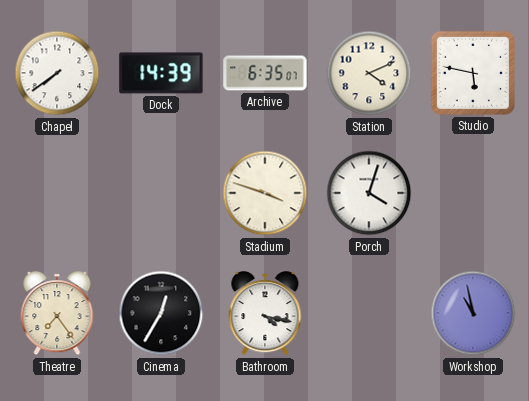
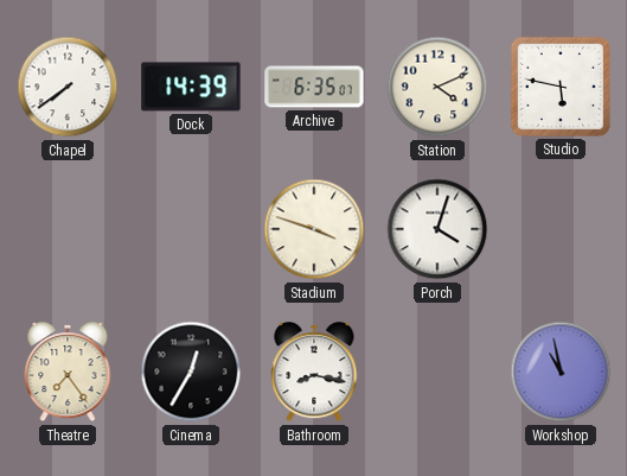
Bathroom: 4:17 -> 8:17 (314, 373)
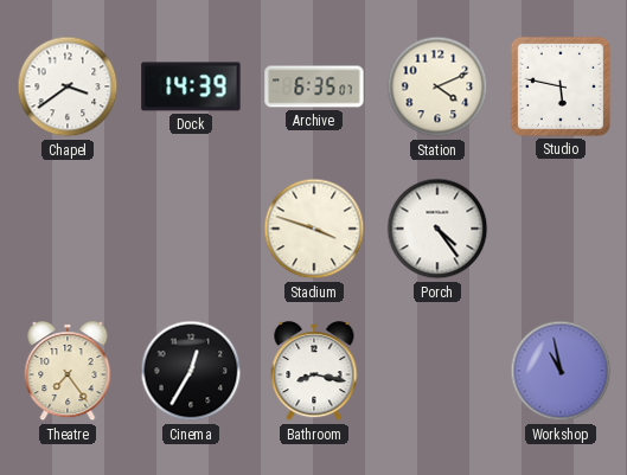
Chapel: 7:39 -> 3:39 (68, 86)
Porch: 4:03 -> 4:24 (437, 229)
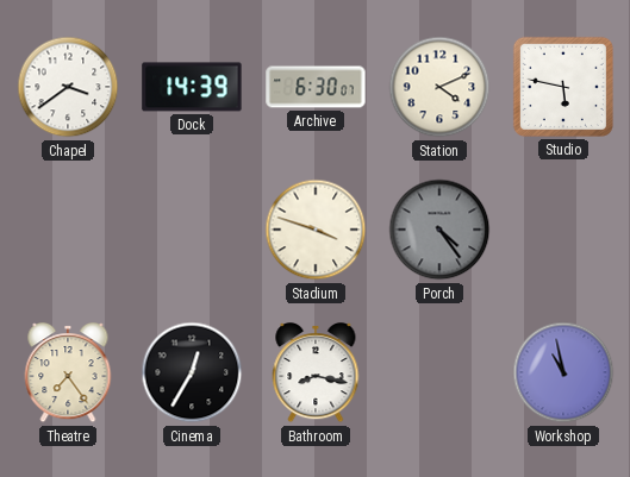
Archive: 6:35 -> 6:30 (316, 87)
Porch dial: white -> grey (439, 230)
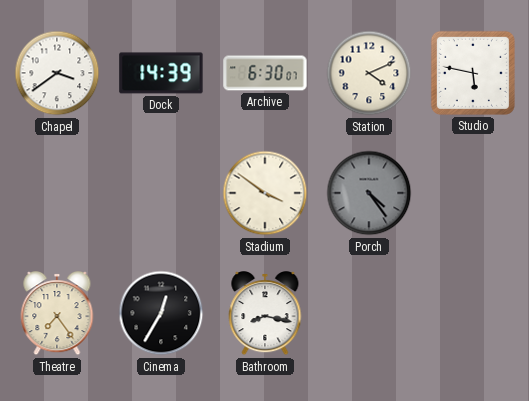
Stadium: 3:48 -> 3:51 (265, 193)
Workshop: 10:58 -> none (563, 372)
